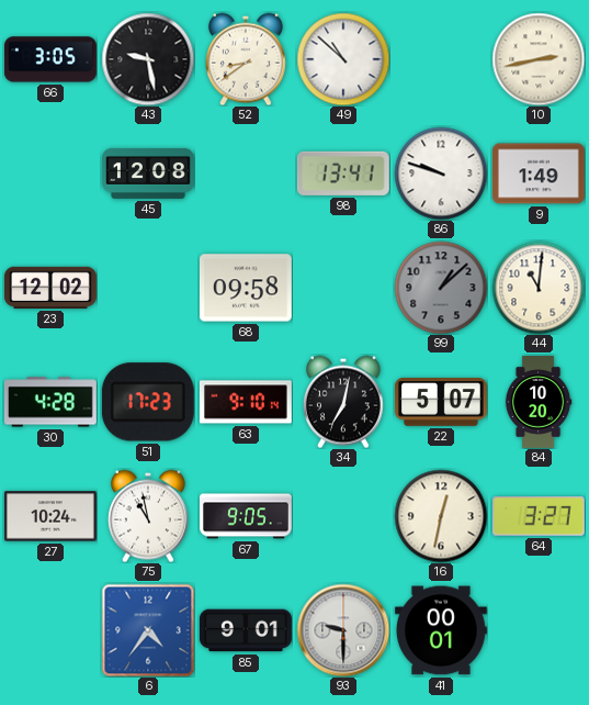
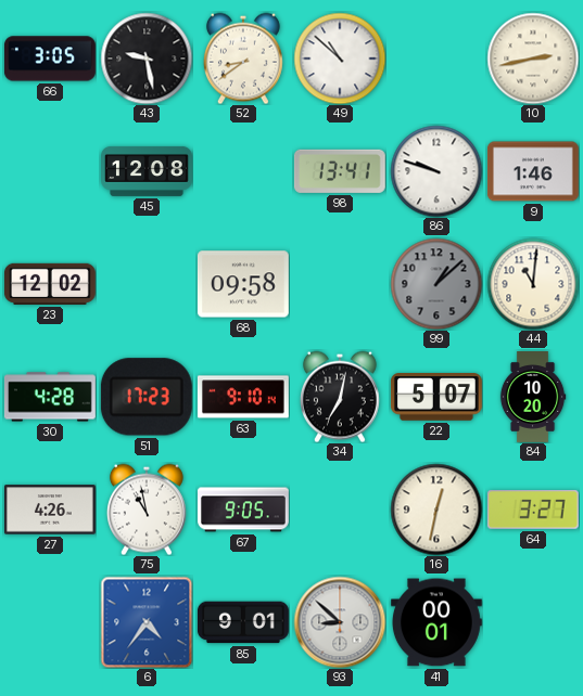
9: 1:49 -> 1:46 (533, 171)
27: 10:24 -> 4:26 (50, 510)
93: 9:30 -> 8:52 (340, 622)
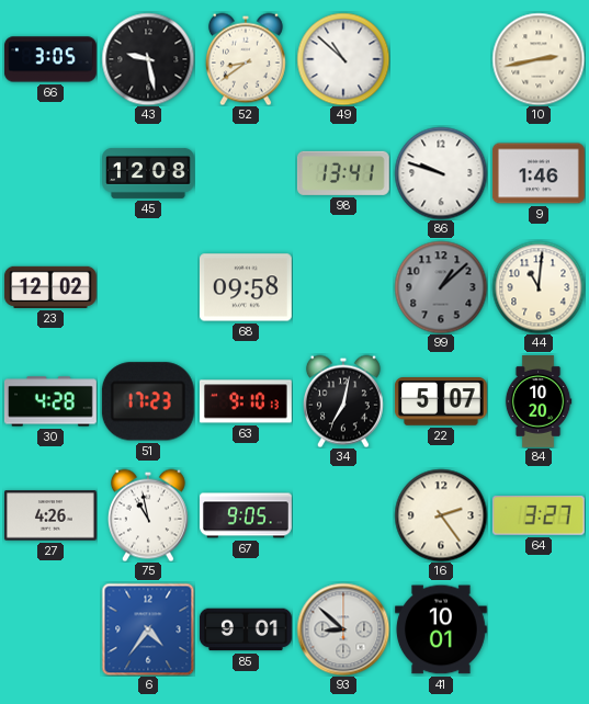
63: 9:10:14 -> 9:10:13 (246, 401)
16: 12:32 -> 2:24 (441, 515)
41: 00:01 -> 10:01 (441, 629)
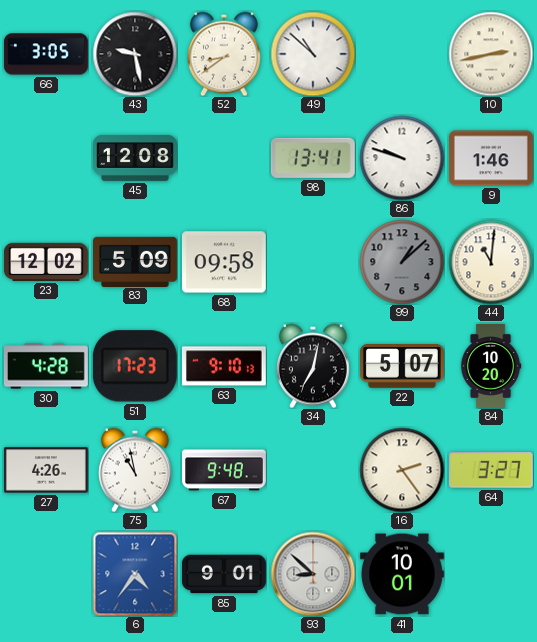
83: none -> 5:09 (136, 261)
67: 9:05 -> 9:48 (225, 470)
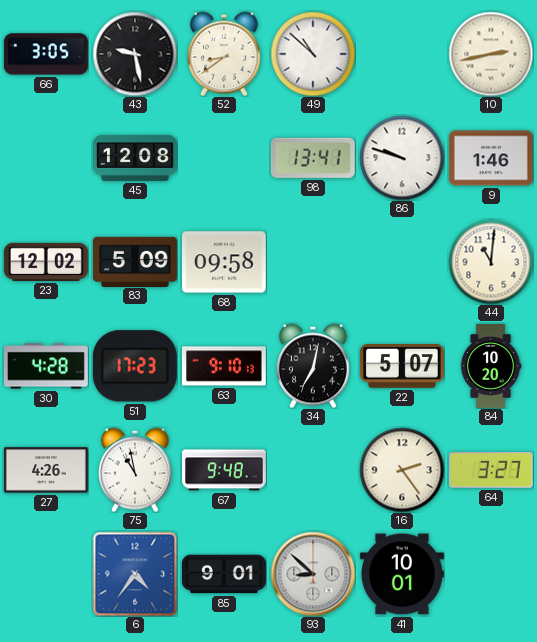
99: 1:08 -> none (402, 262)
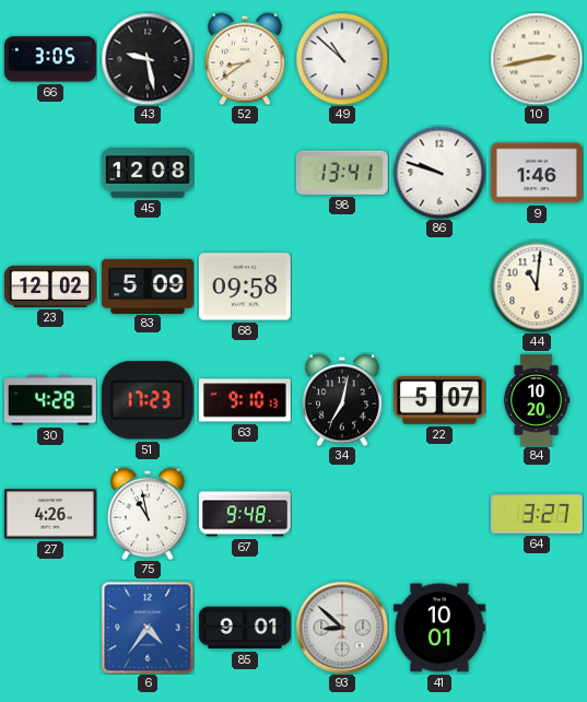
16: 2:24 -> none (402, 470)
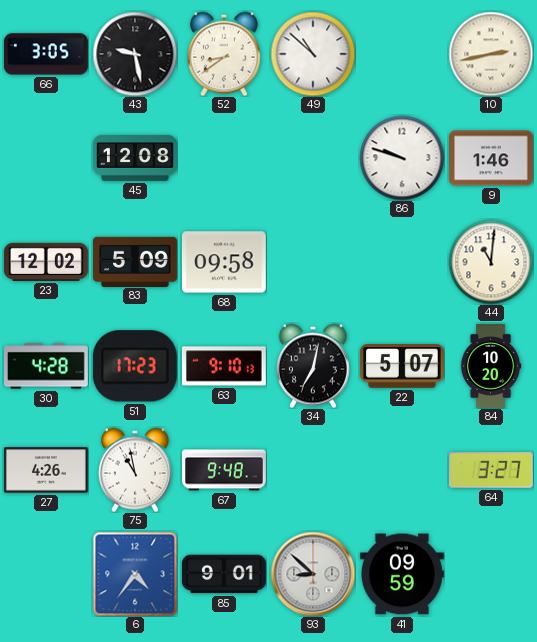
98: 13:41 -> none (342, 173)
41: 10:01 -> 09:59 (402, 574)
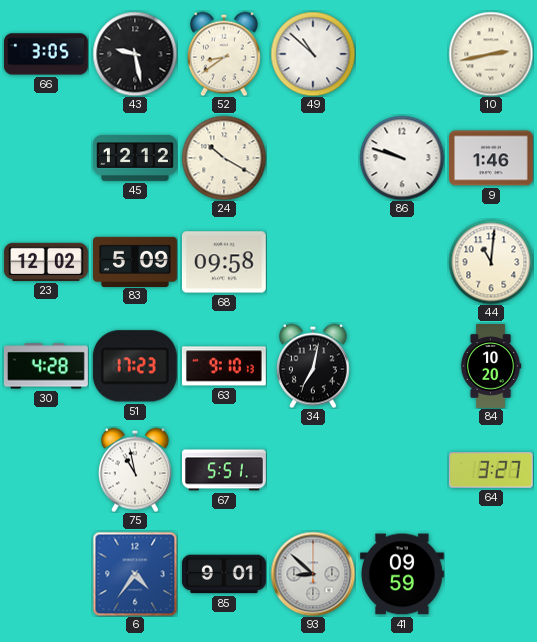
45: 12:08 -> 12:12 (136, 158)
24: none -> 10:20 (224, 158)
22: 5:07 -> none (402, 367)
27: 4:26 -> none (46, 470)
67: 9:48 -> 5:51 (225, 470)
